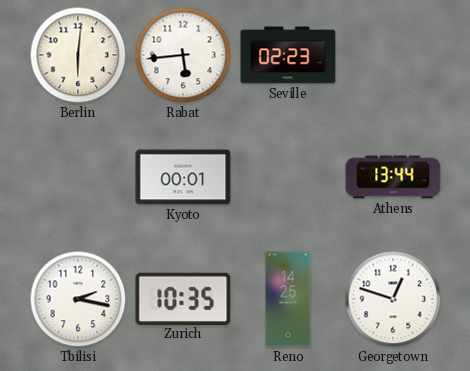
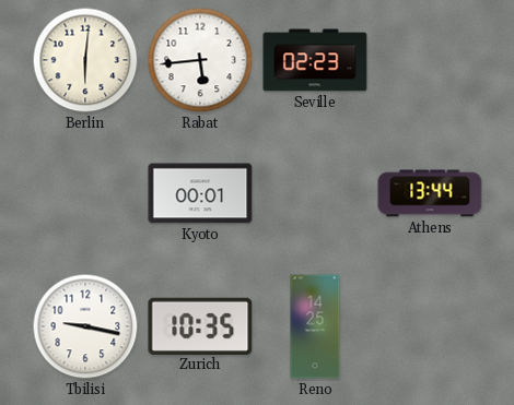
Tbilisi: 2:17 -> 9:17 (85, 326)
Georgetown: 12:48 -> none (393, 299)
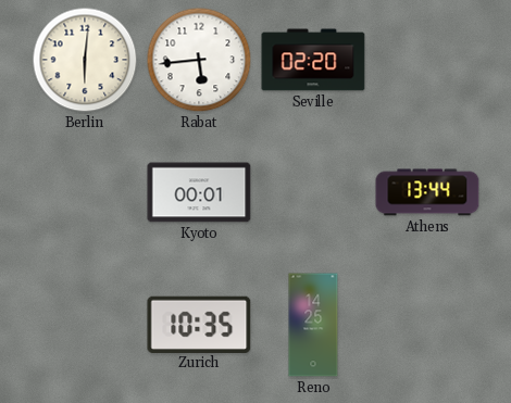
Seville: 02:23 -> 02:20 (313, 60)
Tbilisi: 9:17 -> none (85, 326)
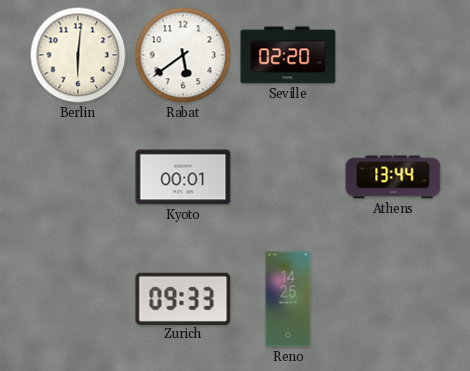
Rabat: 5:44 -> 5:39 (183, 55)
Zurich: 10:35 -> 09:33 (183, 298)
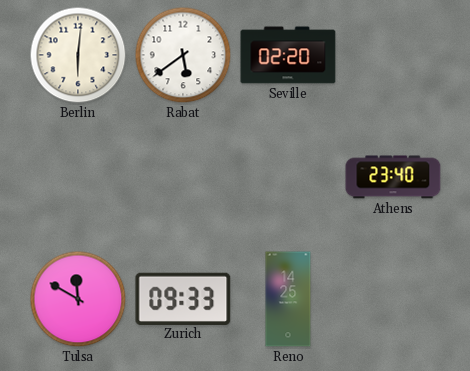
Kyoto: 00:01 -> none (183, 177)
Athens: 13:44 -> 23:40 (393, 177)
Tulsa: none -> 11:50 (78, 299)
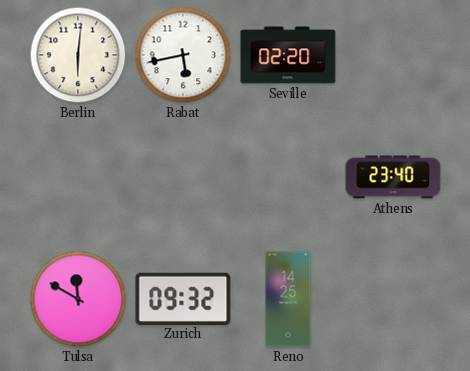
Rabat: 5:39 -> 5:43 (183, 55)
Zurich: 09:33 -> 09:32 (183, 298)
